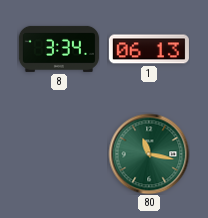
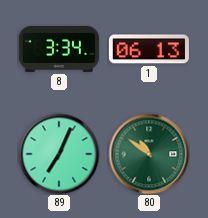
89: none -> 7:04 (59, 154)
80: 11:17 -> 10:51 (149, 154)
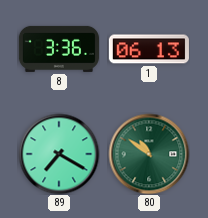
8: 3:34 -> 3:36 (59, 49)
89: 7:04 -> 7:20 (59, 154)
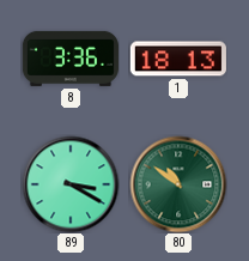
1: 06:13 -> 18:13 (178, 59)
89: 7:20 -> 3:20 (71, 184)
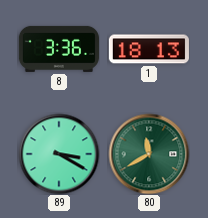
80: 10:51 -> 11:40 (149, 154)
